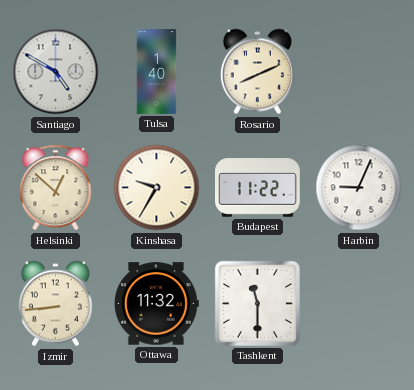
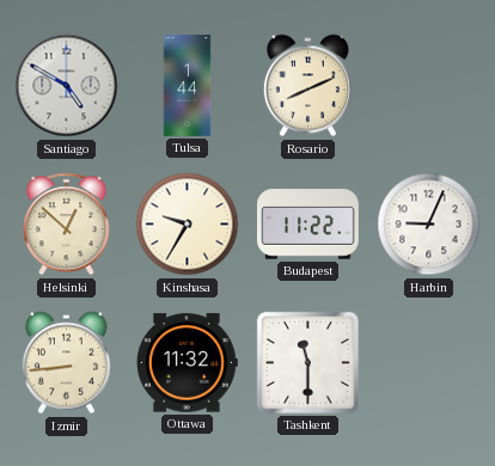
Tulsa: 1:40 -> 1:44 (188, 86)
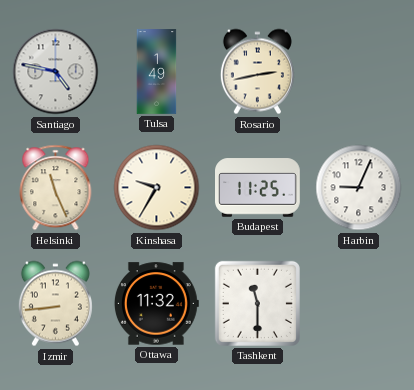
Santiago: 4:50 -> 4:47 (56, 72)
Tulsa: 1:44 -> 1:49 (157, 72)
Rosario: 8:11 -> 2:43 (257, 72)
Helsinki: 12:52 -> 11:26 (56, 188)
Budapest: 11:22 -> 11:25 (258, 188)
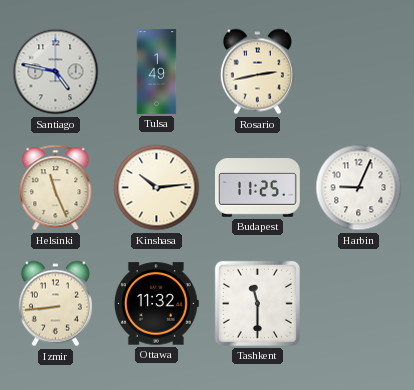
Kinshasa: 9:35 -> 10:14 (157, 188)
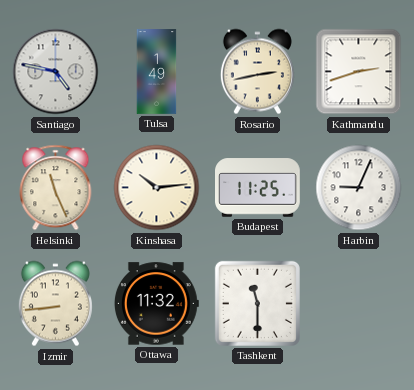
Kathmandu: none -> 2:42 (359, 72)
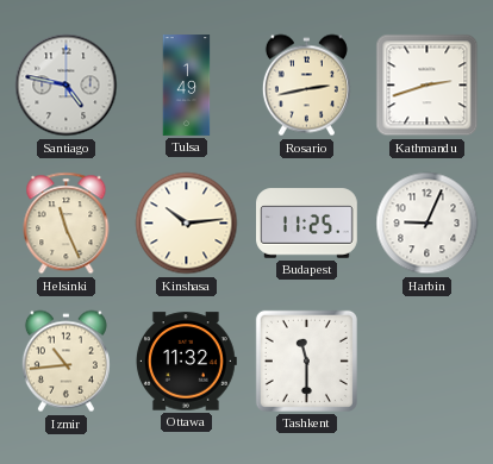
Izmir: 8:44 -> 10:44 (65, 362)
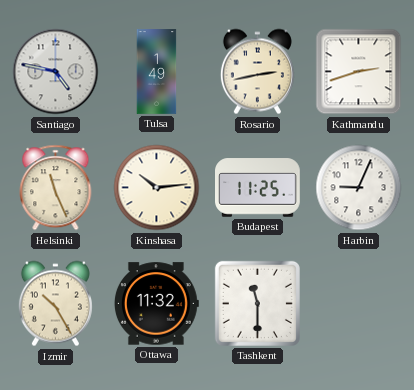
Izmir: 10:44 -> 10:25 (55, 304)
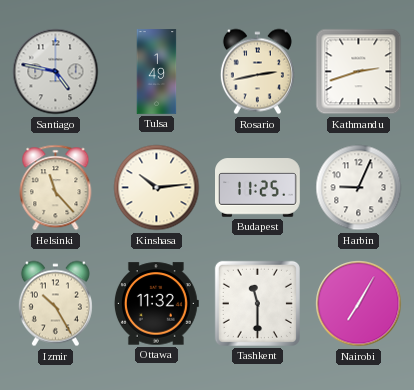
Helsinki: 11:26 -> 11:23 (56, 188)
Nairobi: none -> 7:05 (359, 304)
